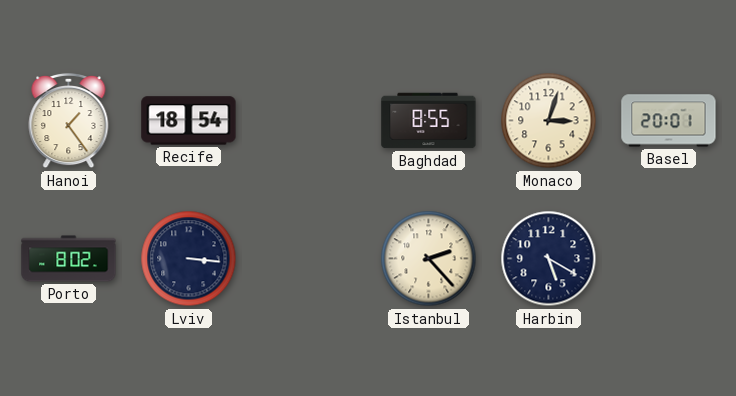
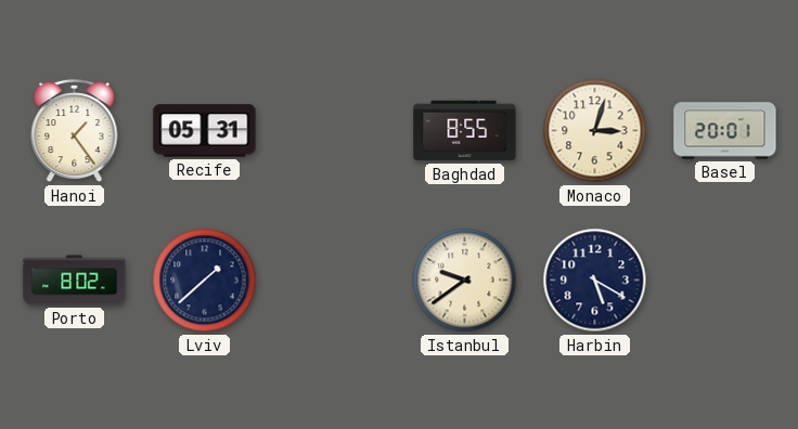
Recife: 18:54 -> 05:31 (205, 131)
Lviv: 3:16 -> 1:38 (205, 281)
Istanbul: 2:23 -> 9:39 (465, 281)
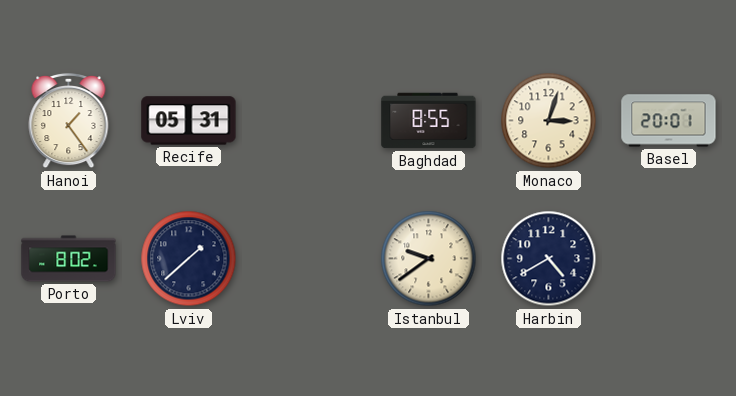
Harbin: 5:20 -> 4:40 (549, 259)
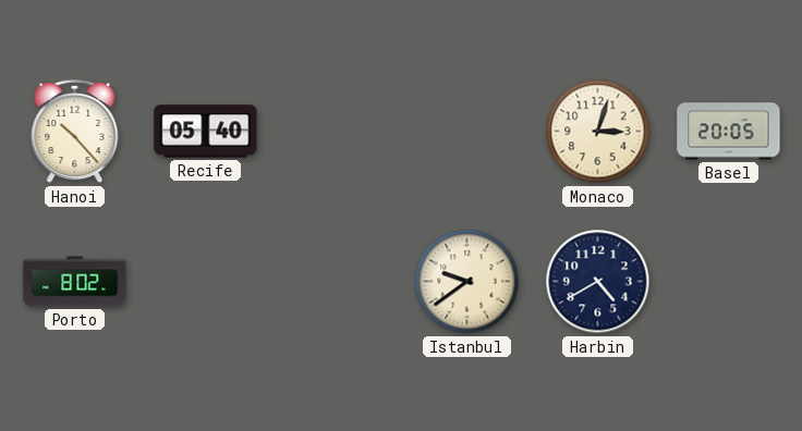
Hanoi: 1:24 -> 10:23 (75, 132)
Recife: 05:31 -> 05:40 (206, 132)
Baghdad: 8:55 -> none (429, 121)
Basel: 20:01 -> 20:05 (729, 132)
Lviv: 1:38 -> none (189, 259)
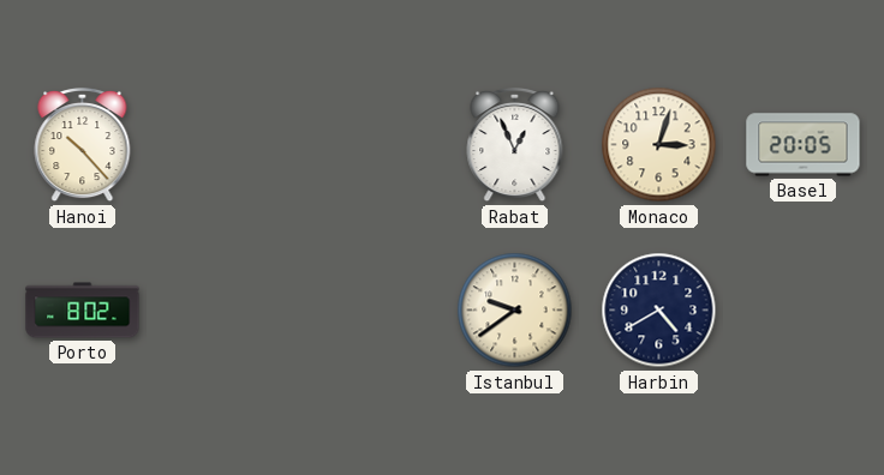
Recife: 05:40 -> none (206, 132)
Rabat: none -> 12:56 (515, 145)
